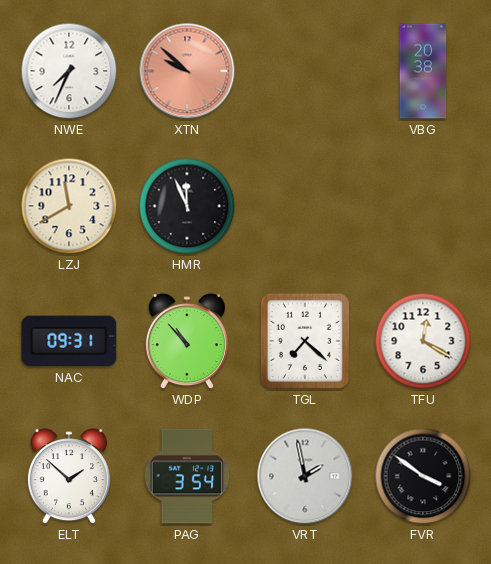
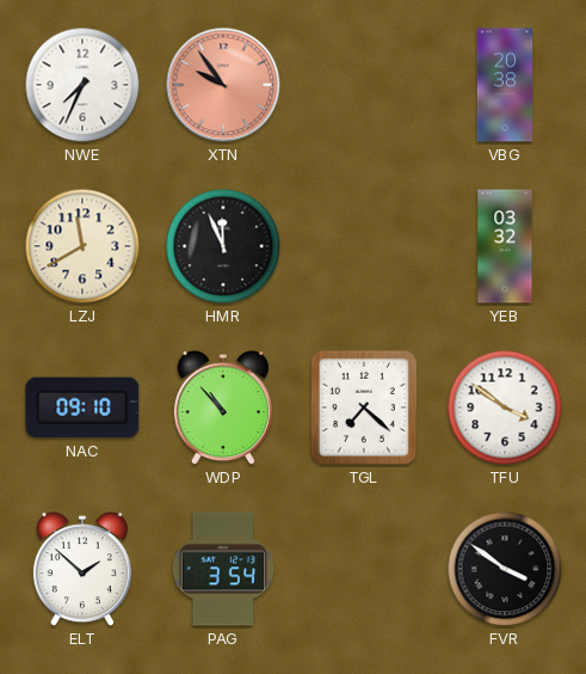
XTN: 9:52 -> 9:54 (223, 85)
YEB: none -> 03:32 (505, 246)
NAC: 09:31 -> 09:10 (82, 408)
TFU: 12:20 -> 3:51 (505, 408)
VRT: 1:58 -> none (305, 476)
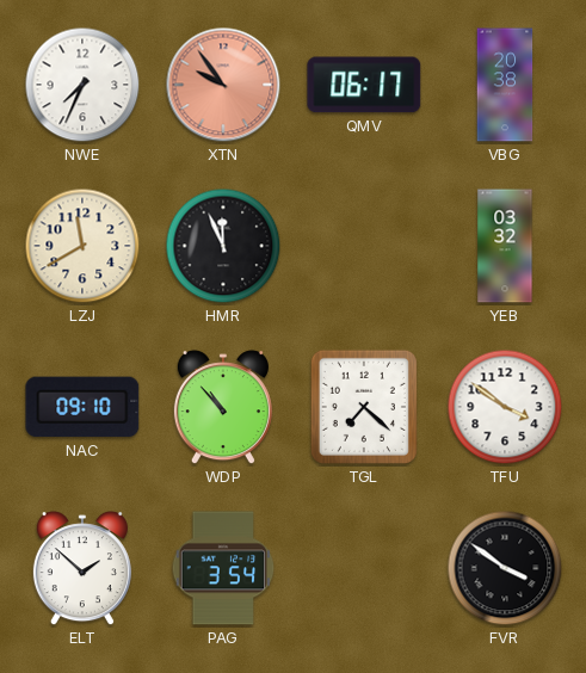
QMV: none -> 06:17 (364, 85)
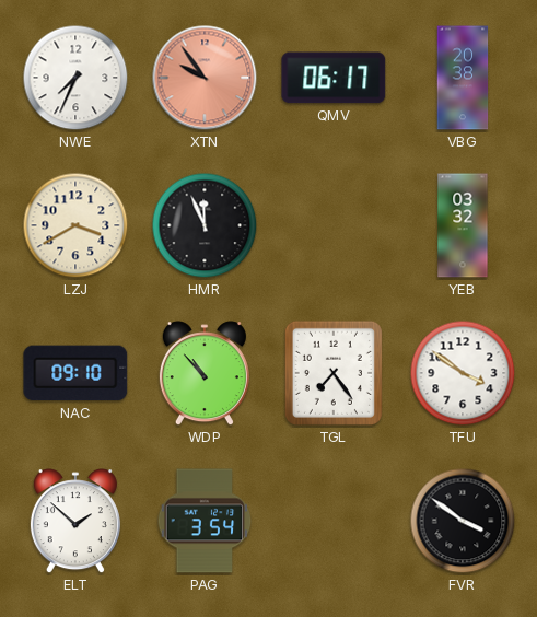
LZJ: 11:40 -> 3:40 (75, 225)
TGL: 7:22 -> 7:24 (334, 373)
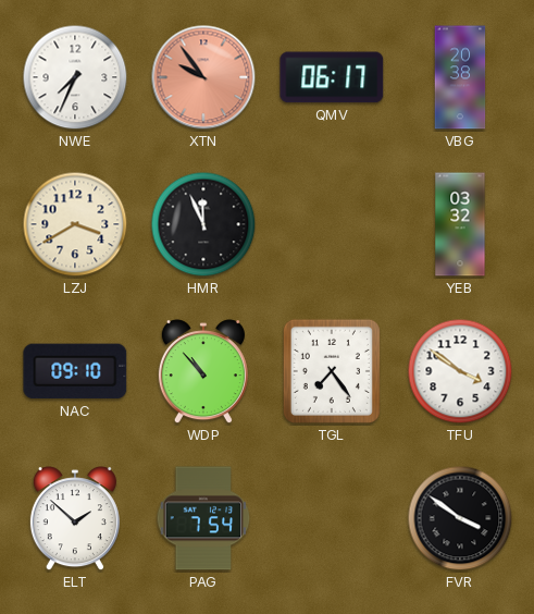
PAG: 3:54 -> 7:54 (203, 518)
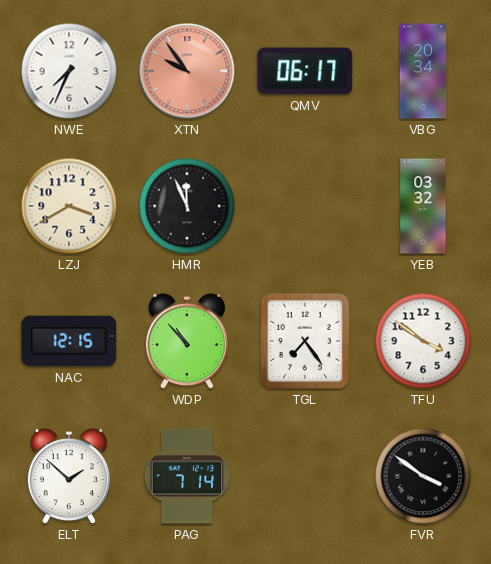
VBG: 20:38 -> 20:34 (423, 71)
NAC: 09:10 -> 12:15 (69, 341)
PAG: 7:54 -> 7:14 (187, 476)
